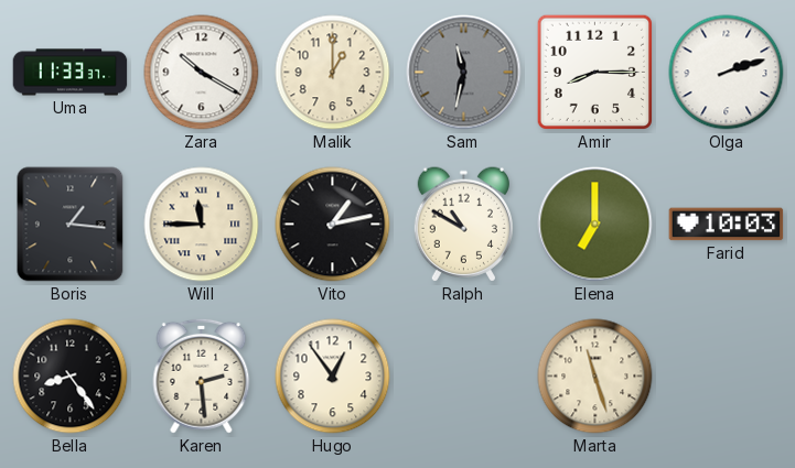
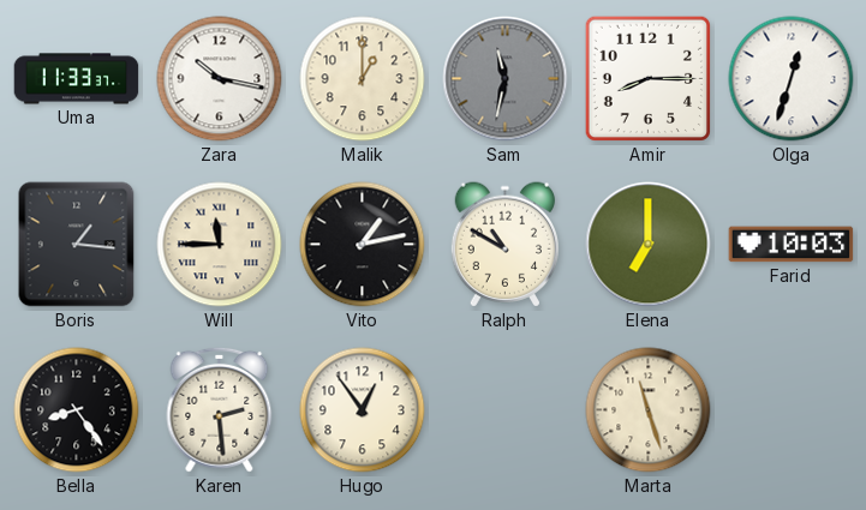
Zara: 10:20 -> 10:17 (220, 79)
Olga: 2:12 -> 12:33 (792, 79)
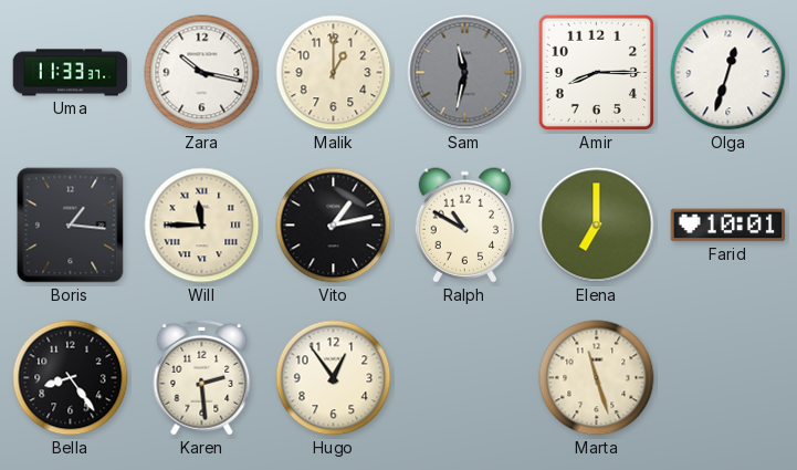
Farid: 10:03 -> 10:01 (728, 226)
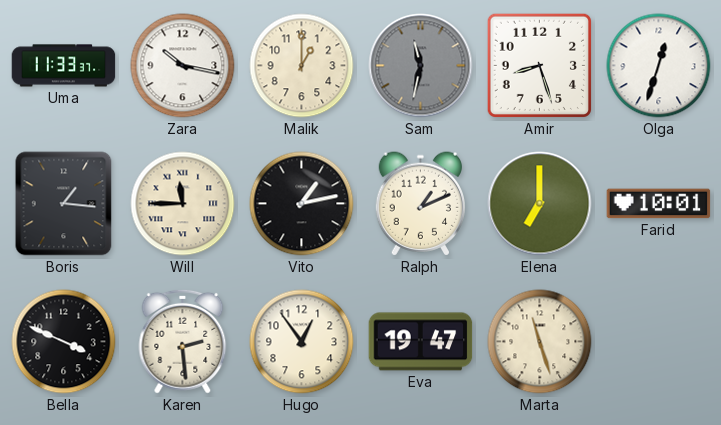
Amir: 8:15 -> 8:27 (539, 65)
Ralph: 10:50 -> 1:11 (420, 204)
Bella: 8:24 -> 3:49 (64, 342)
Eva: none -> 19:47 (421, 342)
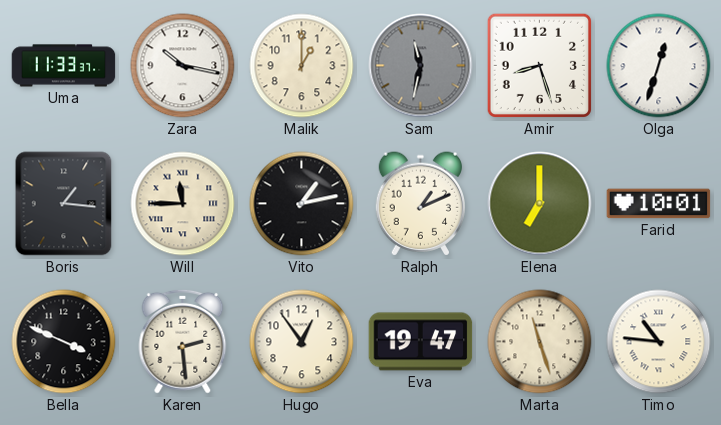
Timo: none -> 10:46 (659, 342)
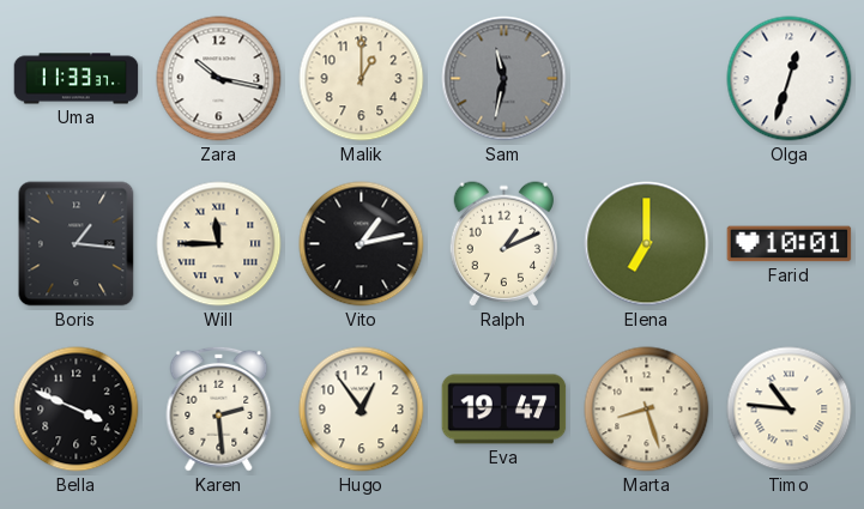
Amir: 8:27 -> none (539, 65)
Marta: 11:27 -> 8:27 (647, 410)
